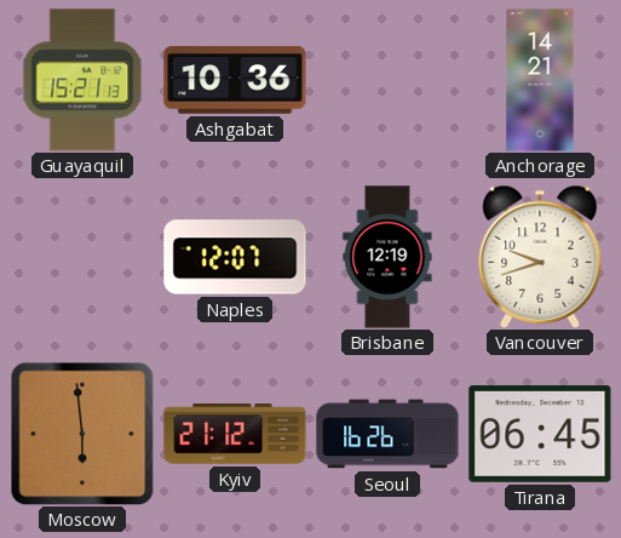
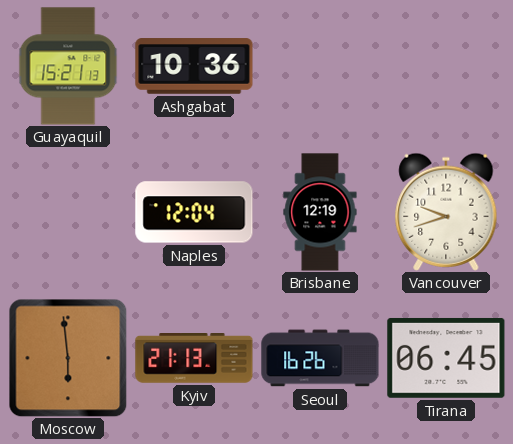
Anchorage: 14:21 -> none (540, 80)
Naples: 12:07 -> 12:04 (194, 212)
Kyiv: 21:12 -> 21:13 (194, 359)
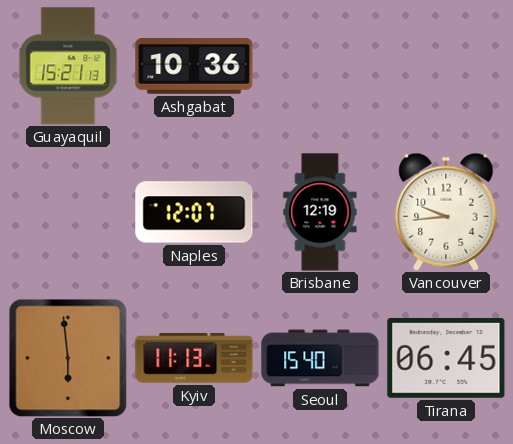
Naples: 12:04 -> 12:07 (194, 212)
Vancouver: 9:42 -> 9:44 (446, 212)
Kyiv: 21:13 -> 11:13 (194, 359)
Seoul: 16:26 -> 15:40 (320, 358)
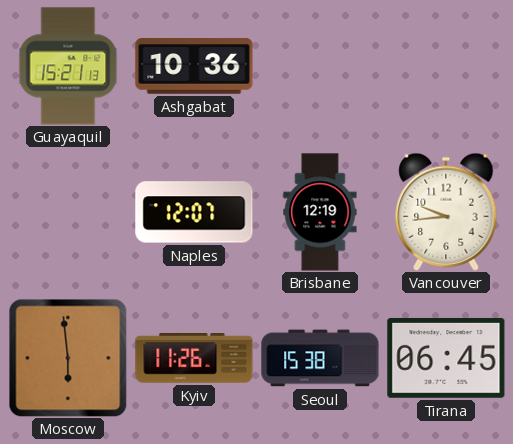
Kyiv: 11:13 -> 11:26 (194, 359)
Seoul: 15:40 -> 15:38 (320, 358)
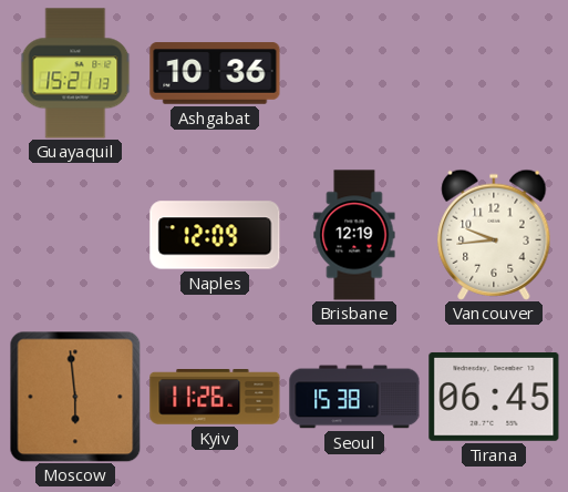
Naples: 12:07 -> 12:09 (215, 235)
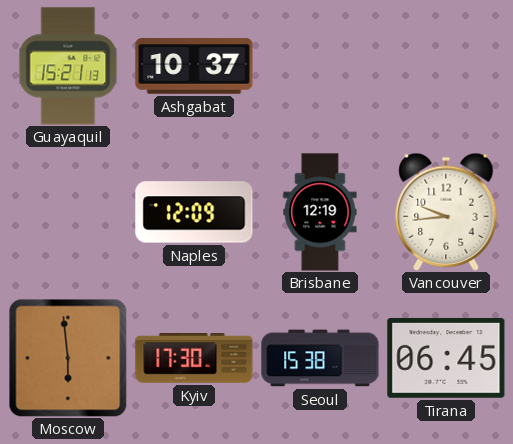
Ashgabat: 10:36 -> 10:37 (194, 66)
Kyiv: 11:26 -> 17:30 (194, 359)
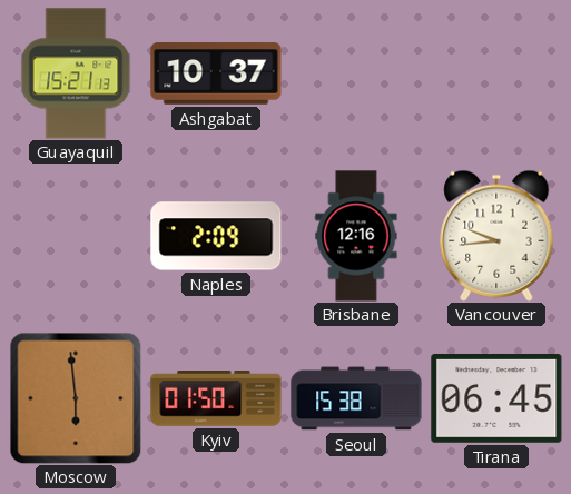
Naples: 12:09 -> 2:09 (216, 236)
Brisbane: 12:19 -> 12:16 (356, 236)
Kyiv: 17:30 -> 01:50 (216, 399)
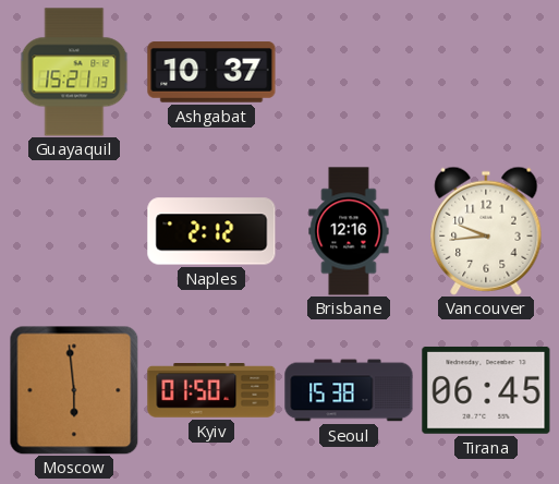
Naples: 2:09 -> 2:12 (211, 231)
